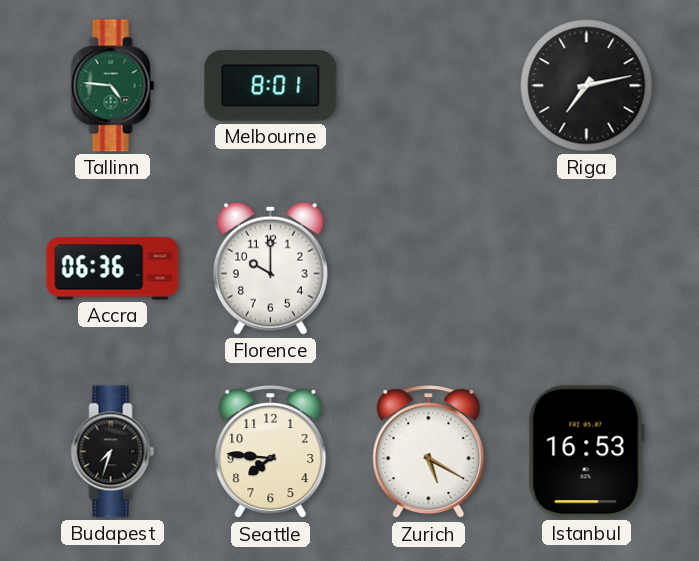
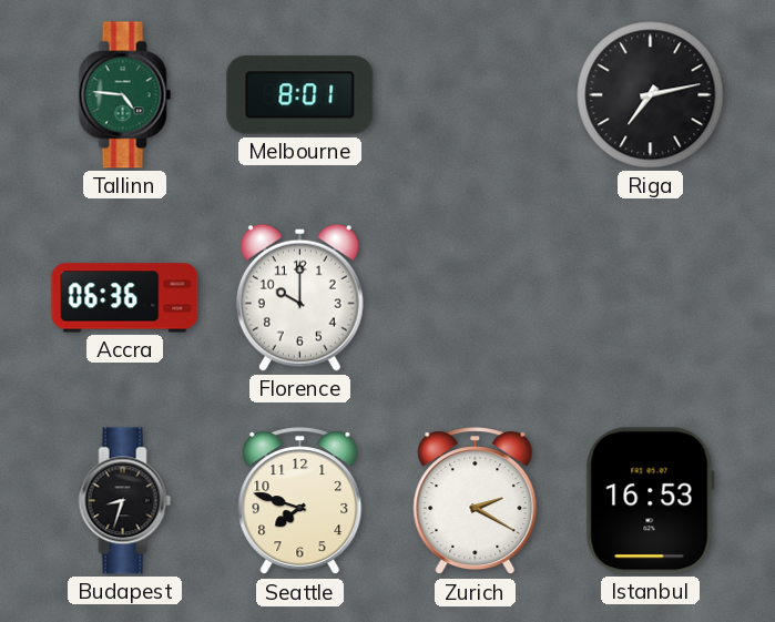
Budapest: 7:33 -> 8:33 (125, 501)
Seattle: 7:46 -> 7:48 (300, 501)
Zurich: 5:20 -> 2:20 (476, 501)
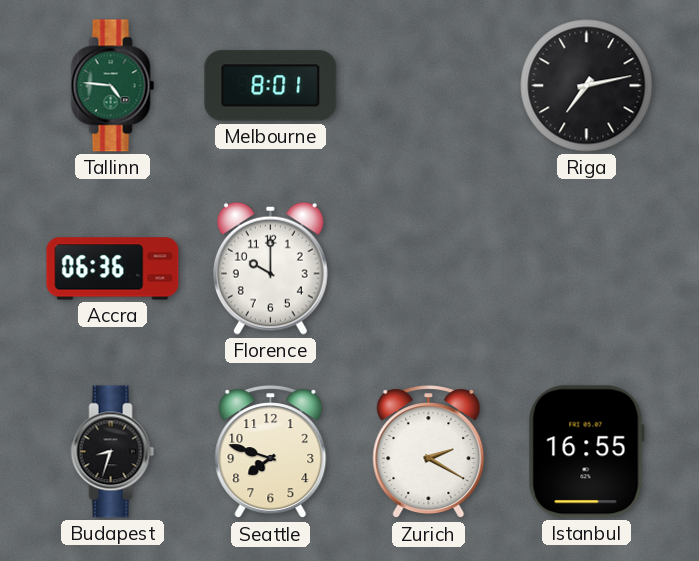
Istanbul: 16:53 -> 16:55 (586, 452)
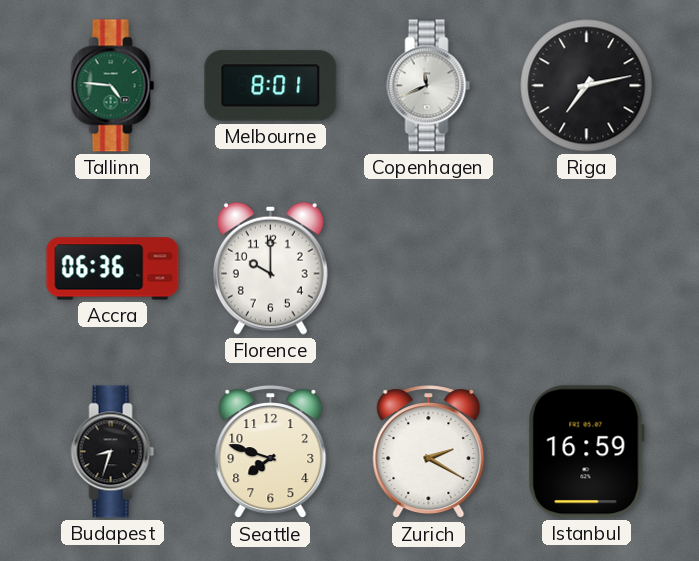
Copenhagen: none -> 11:41 (429, 86)
Istanbul: 16:55 -> 16:59 (586, 452)
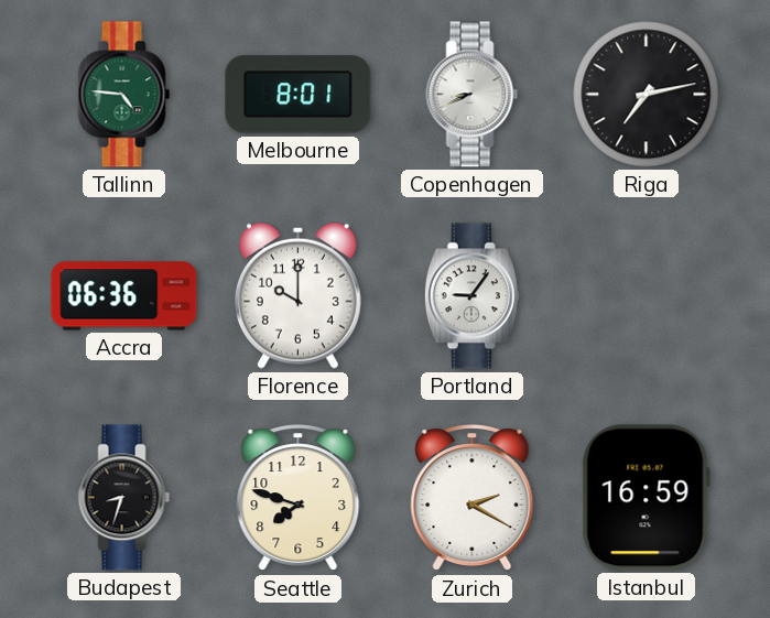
Copenhagen: 11:41 -> 8:41 (473, 95)
Portland: none -> 9:06 (471, 296)
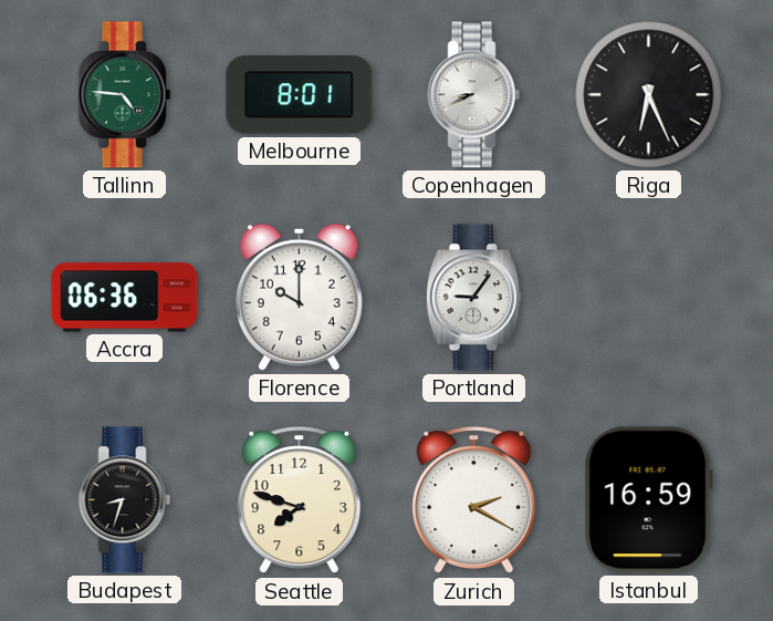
Riga: 7:13 -> 6:26 (649, 95)
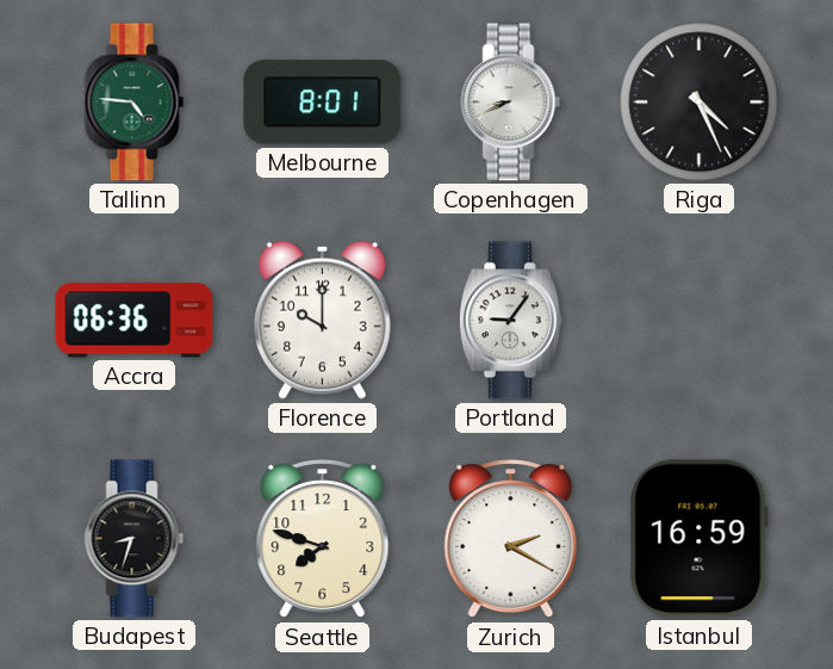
Riga: 6:26 -> 4:26 (700, 103)
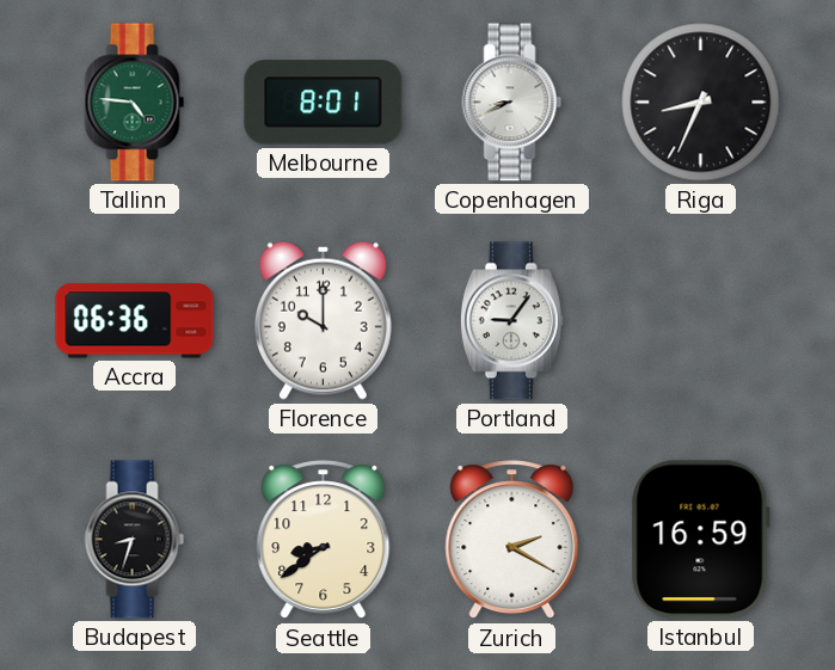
Riga: 4:26 -> 8:34 (701, 103)
Seattle: 7:48 -> 8:39 (324, 540)
